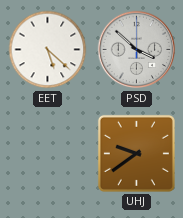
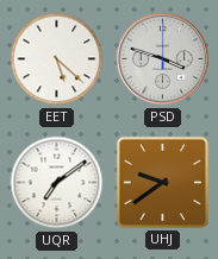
PSD: 3:52 -> 3:48 (163, 59)
UQR: none -> 7:09 (57, 183)
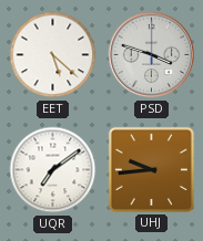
UHJ: 9:39 -> 9:44 (151, 169)
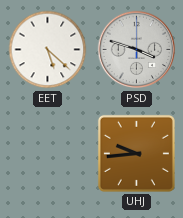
UQR: 7:09 -> none (53, 170)
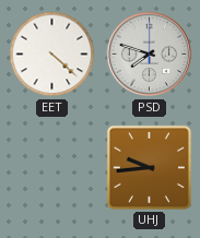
EET: 5:22 -> 4:22 (52, 55)
PSD: 3:48 -> 7:48 (150, 55)
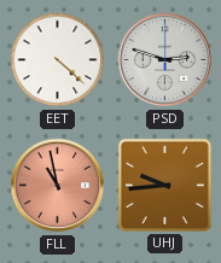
PSD: 7:48 -> 2:48 (165, 60)
FLL: none -> 10:58 (58, 186)
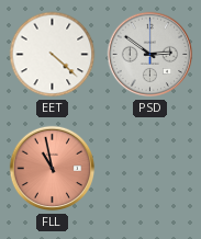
PSD: 2:48 -> 2:51 (150, 55)
UHJ: 9:44 -> none (164, 185)
